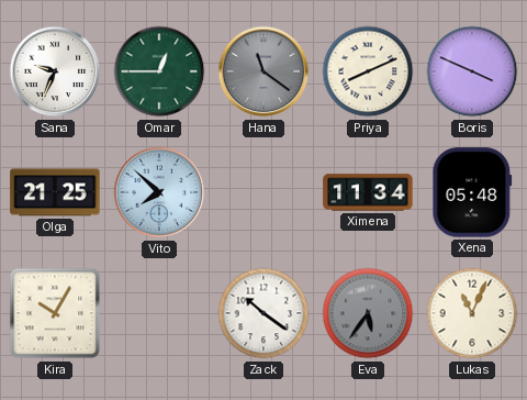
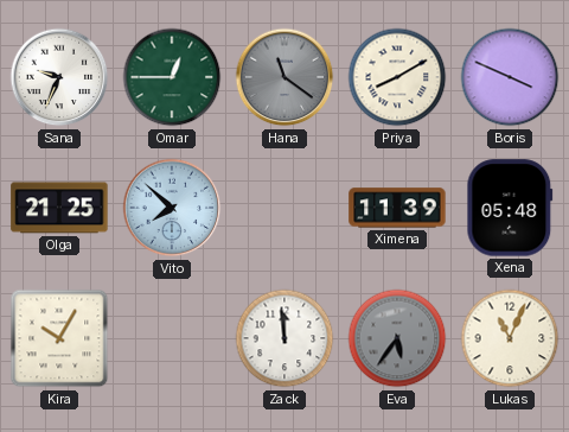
Priya: 8:11 -> 8:10 (397, 77)
Ximena: 11:34 -> 11:39 (397, 208)
Zack: 10:21 -> 11:59 (284, 338)
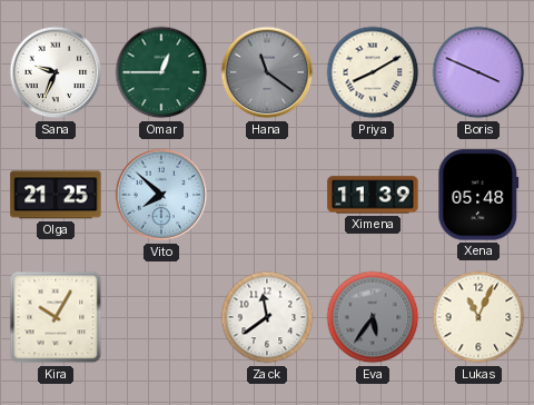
Zack: 11:59 -> 11:39 (267, 317)
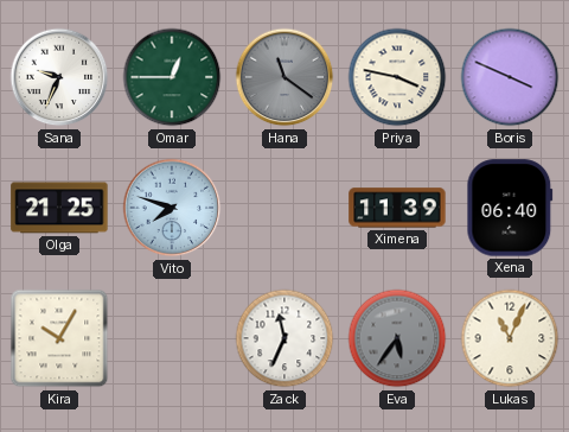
Priya: 8:10 -> 3:47 (397, 77)
Vito: 7:52 -> 7:48 (172, 208)
Xena: 05:48 -> 06:40 (510, 208)
Zack: 11:39 -> 11:34 (284, 338)
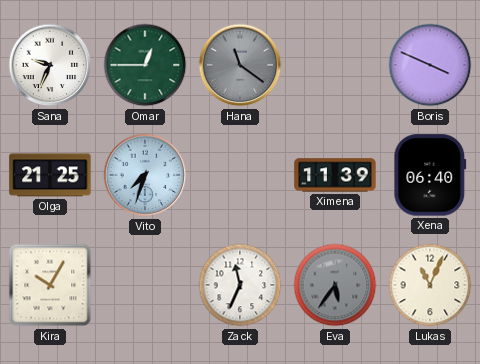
Priya: 3:47 -> none (397, 77)
Vito: 7:48 -> 7:33 (145, 175)
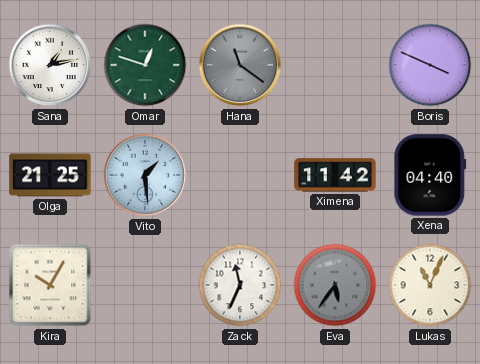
Sana: 9:34 -> 1:13 (50, 65)
Omar: 12:45 -> 12:48 (145, 65)
Vito: 7:33 -> 1:29 (145, 175)
Ximena: 11:39 -> 11:42 (335, 175)
Xena: 06:40 -> 04:40 (430, 175)
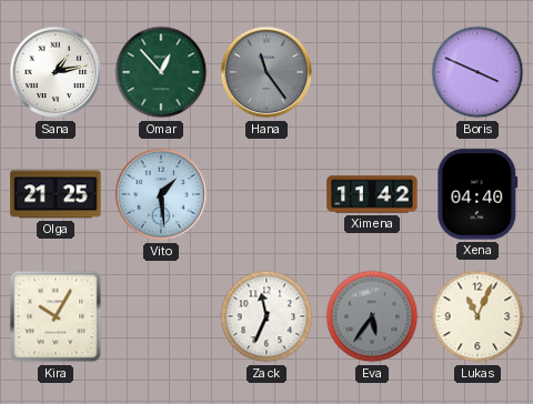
Omar: 12:48 -> 12:53 (161, 72)
Hana: 11:21 -> 11:24 (266, 72)
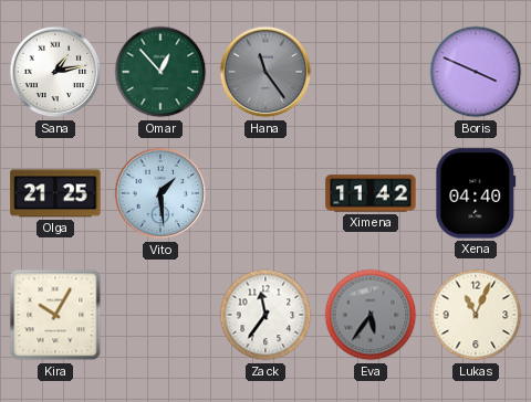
Zack: 11:34 -> 11:36 (265, 315)
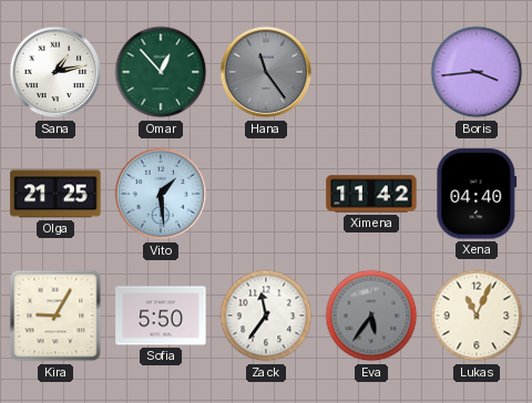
Boris: 3:49 -> 3:44 (477, 72)
Kira: 10:05 -> 9:05 (55, 316)
Sofia: none -> 5:50 (161, 316)
